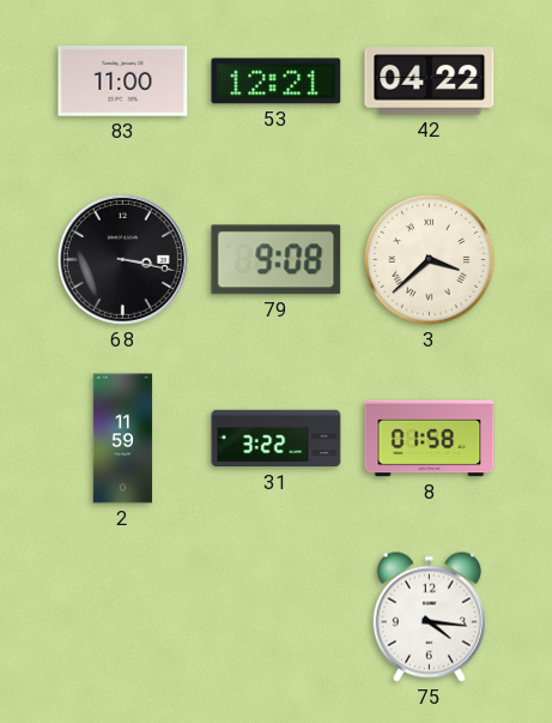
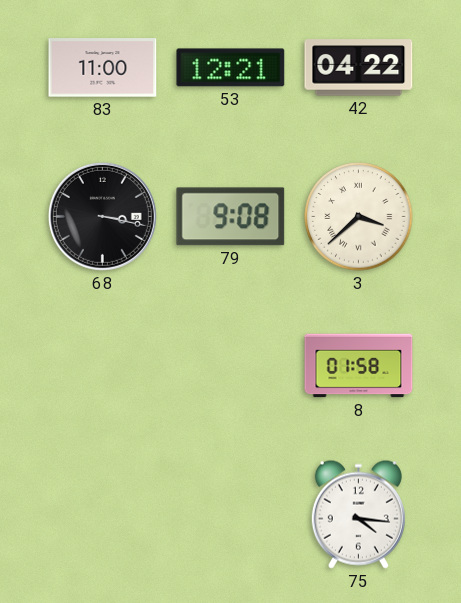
2: 11:59 -> none (123, 439)
31: 3:22 -> none (277, 439)
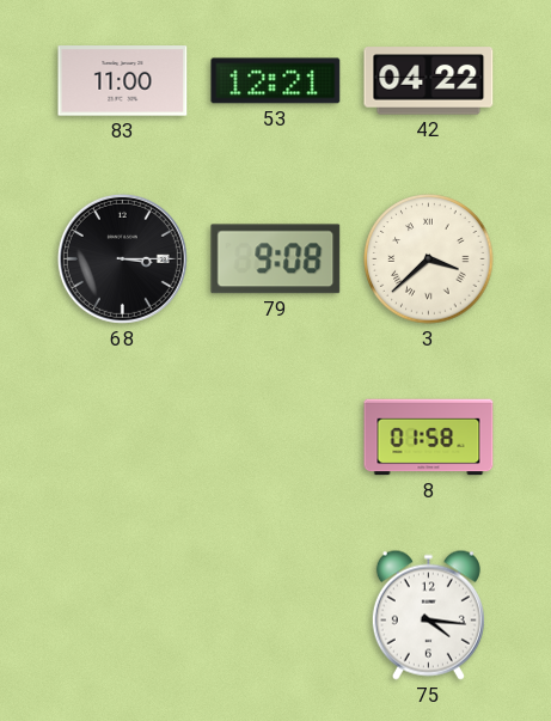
68: 3:17 -> 3:15 (122, 258)
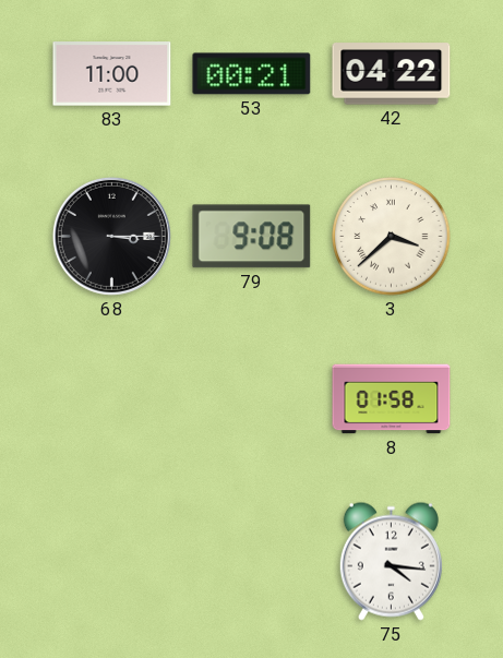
53: 12:21 -> 00:21 (252, 74)
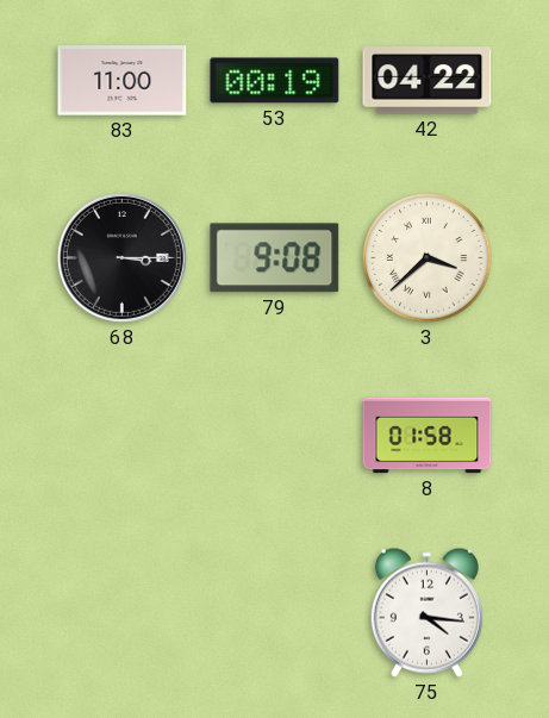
53: 00:21 -> 00:19 (275, 81)
